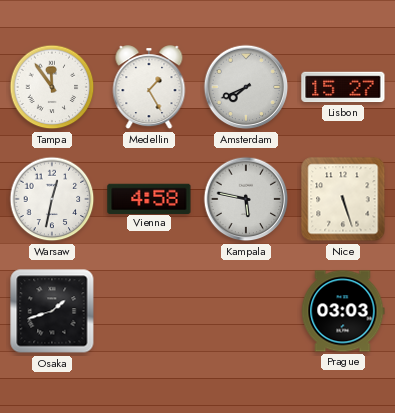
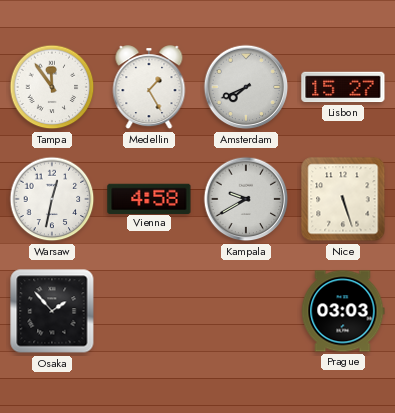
Kampala: 5:47 -> 9:40 (246, 199)
Osaka: 1:42 -> 1:53 (52, 311)
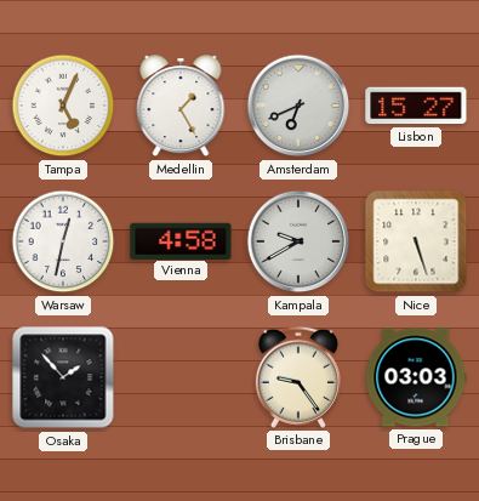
Tampa: 11:54 -> 5:04 (63, 106)
Amsterdam: 7:41 -> 6:41 (298, 106)
Brisbane: none -> 9:24 (298, 377)
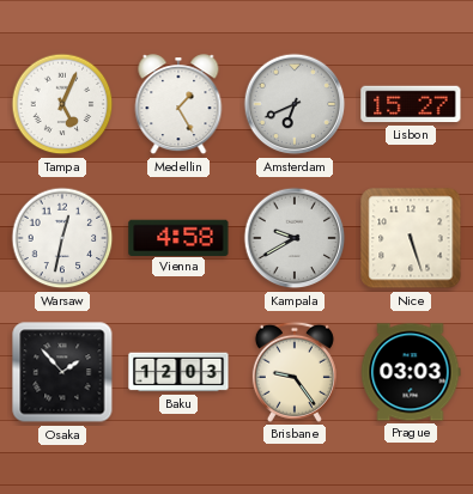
Baku: none -> 12:03 (178, 372)
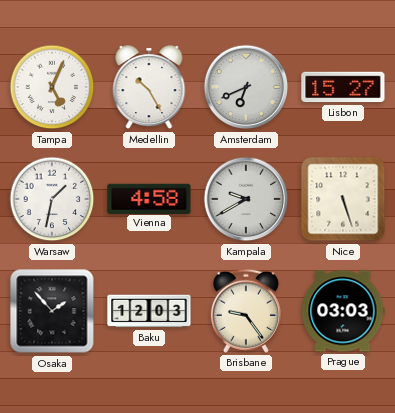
Medellin: 1:25 -> 10:25 (149, 88)
Warsaw: 12:32 -> 1:32 (52, 199)
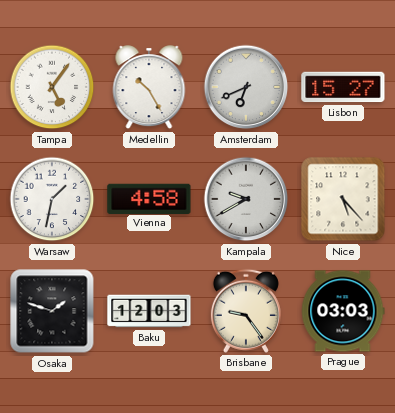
Tampa: 5:04 -> 5:06 (52, 87)
Nice: 5:27 -> 5:23 (343, 199)
Osaka: 1:53 -> 1:48 (52, 311)
